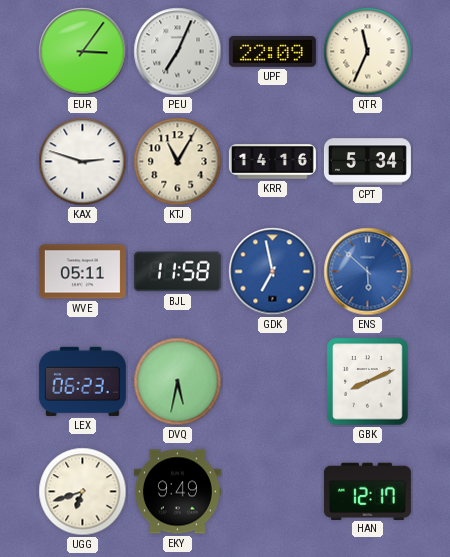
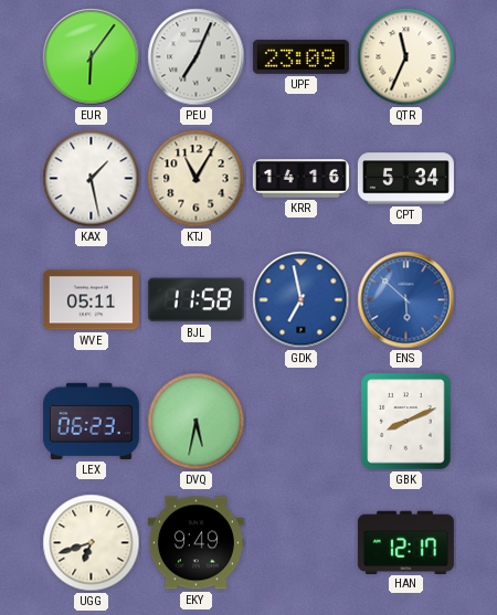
EUR: 3:06 -> 6:06 (92, 57)
UPF: 22:09 -> 23:09 (300, 56)
KAX: 2:48 -> 1:28 (92, 179)
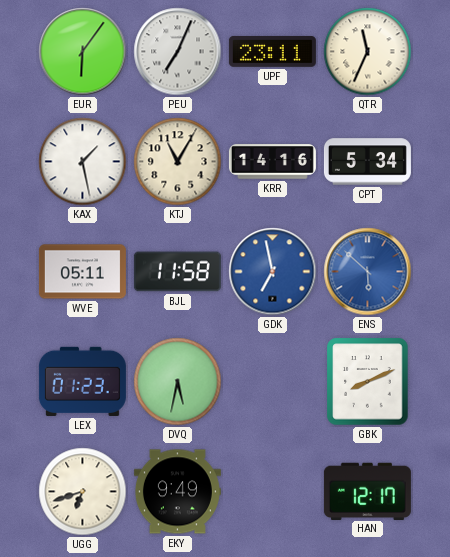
UPF: 23:09 -> 23:11 (272, 51)
LEX: 06:23 -> 01:23 (82, 381)
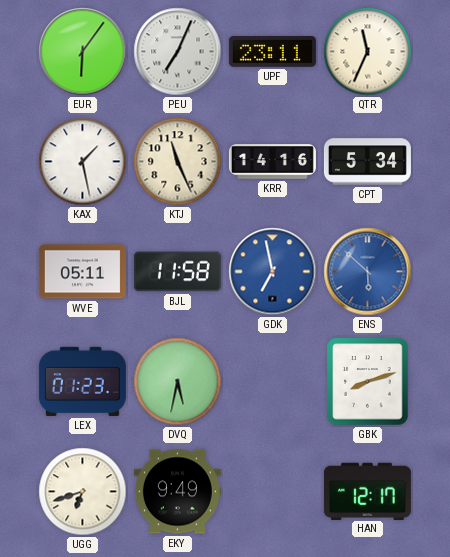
KTJ: 11:05 -> 11:26 (178, 162)
GBK: 8:11 -> 8:12 (368, 382)
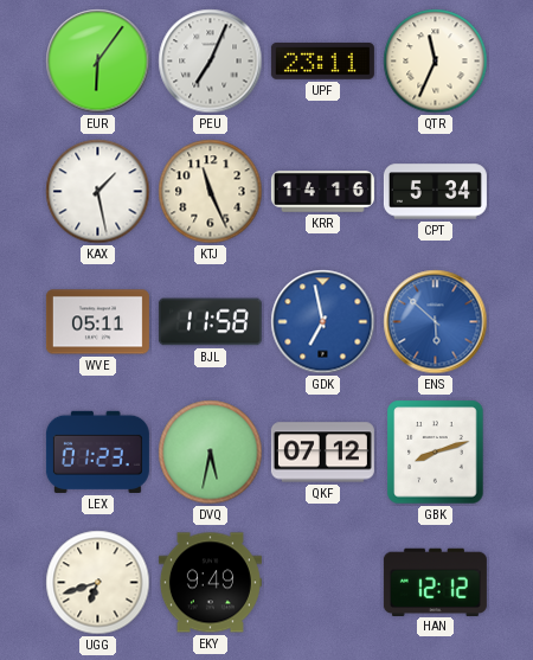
QKF: none -> 07:12 (322, 453)
HAN: 12:17 -> 12:12 (435, 582)
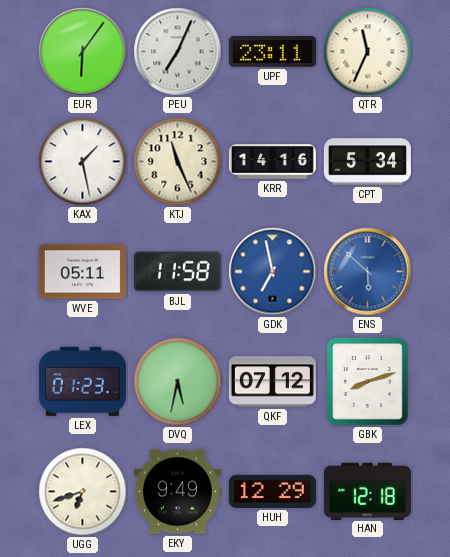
HUH: none -> 12:29 (272, 491)
HAN: 12:12 -> 12:18 (367, 491)
